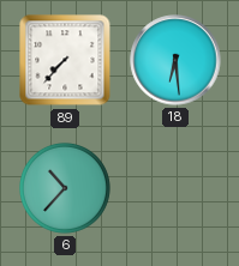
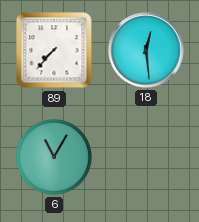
18: 6:29 -> 12:29 (146, 50)
6: 10:37 -> 11:05 (54, 157)
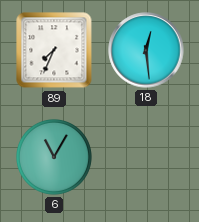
89: 7:37 -> 7:34 (54, 50)
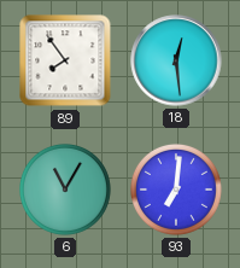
89: 7:34 -> 7:54 (65, 60)
93: none -> 7:01 (176, 190)
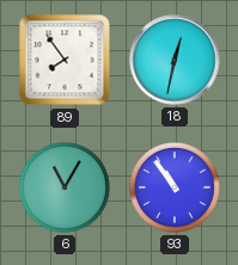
18: 12:29 -> 12:32 (175, 60)
93: 7:01 -> 10:54 (175, 187)
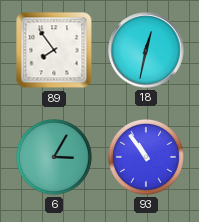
6: 11:05 -> 3:05 (54, 157)
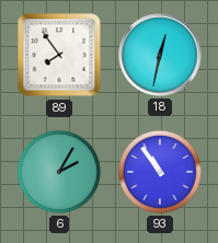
6: 3:05 -> 2:05 (59, 172)
